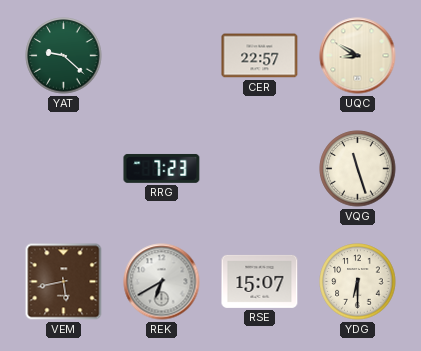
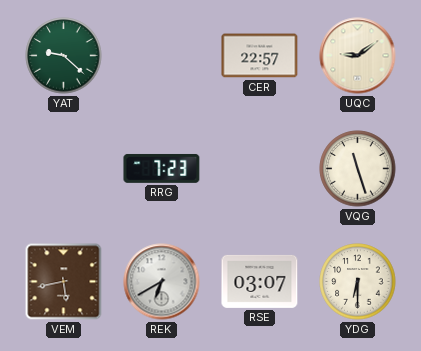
UQC: 8:50 -> 9:09 (358, 56)
RSE: 15:07 -> 03:07 (260, 281)
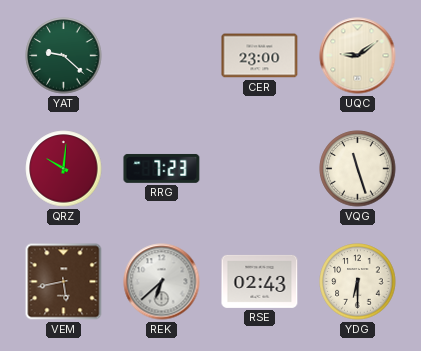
CER: 22:57 -> 23:00 (260, 56)
QRZ: none -> 10:01 (64, 169)
REK: 6:40 -> 6:38 (162, 282)
RSE: 03:07 -> 02:43 (260, 281)
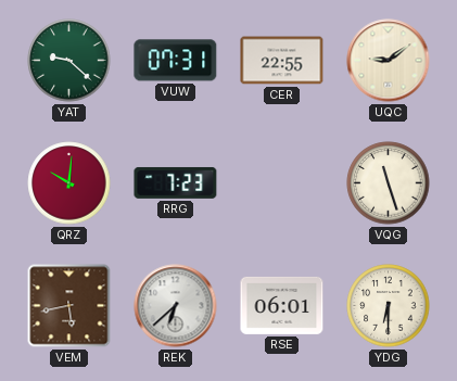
VUW: none -> 07:31 (176, 61)
CER: 23:00 -> 22:55 (282, 61)
RSE: 02:43 -> 06:01 (282, 305)
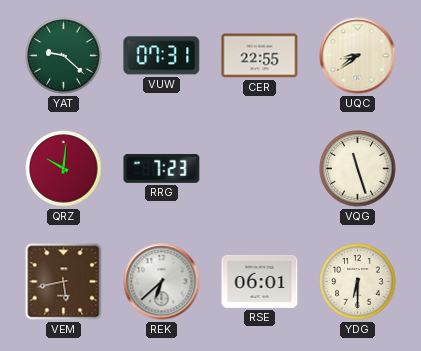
UQC: 9:09 -> 8:39 (358, 56)
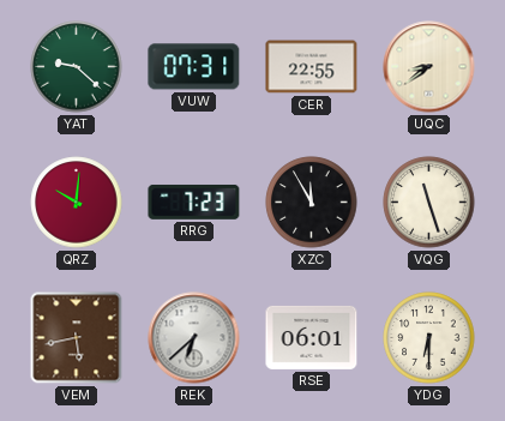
XZC: none -> 11:55 (312, 203)
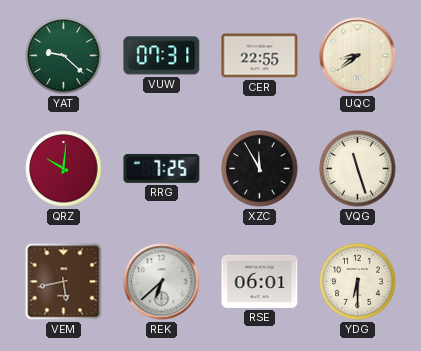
RRG: 7:23 -> 7:25 (162, 168)
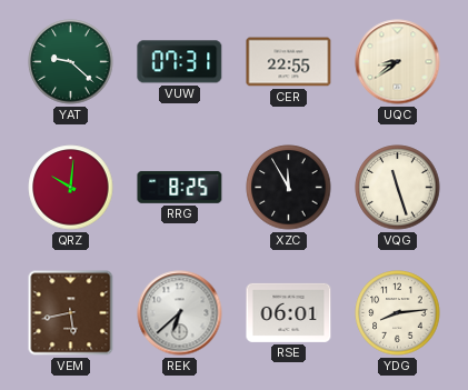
RRG: 7:25 -> 8:25 (180, 187)
YDG: 6:30 -> 8:14 (398, 313)
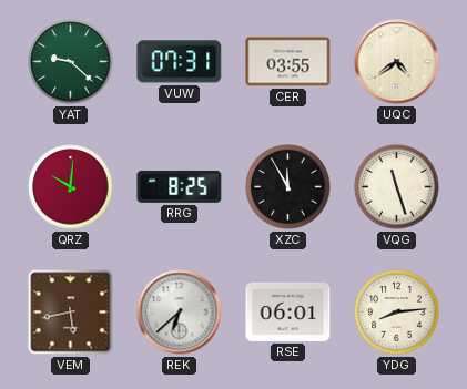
CER: 22:55 -> 03:55 (288, 62)
UQC: 8:39 -> 4:39 (397, 62)
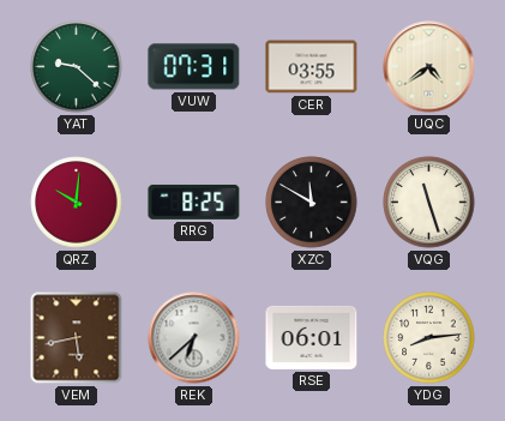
XZC: 11:55 -> 11:50 (312, 203)
